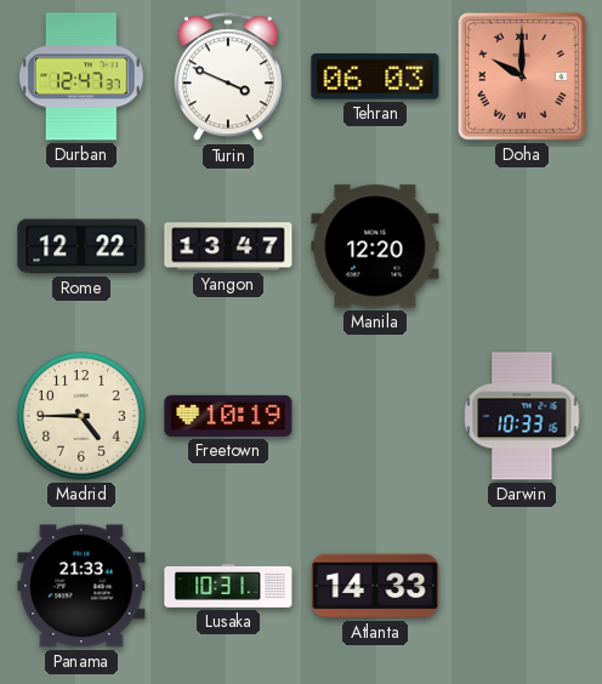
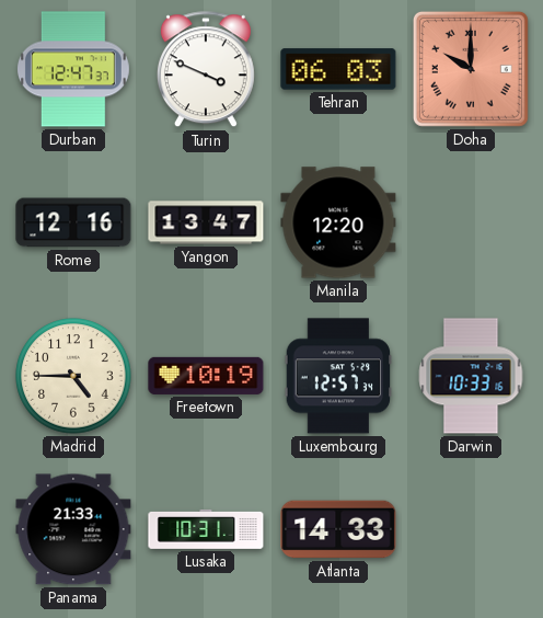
Rome: 12:22 -> 12:16 (73, 222)
Luxembourg: none -> 12:57 (338, 376)
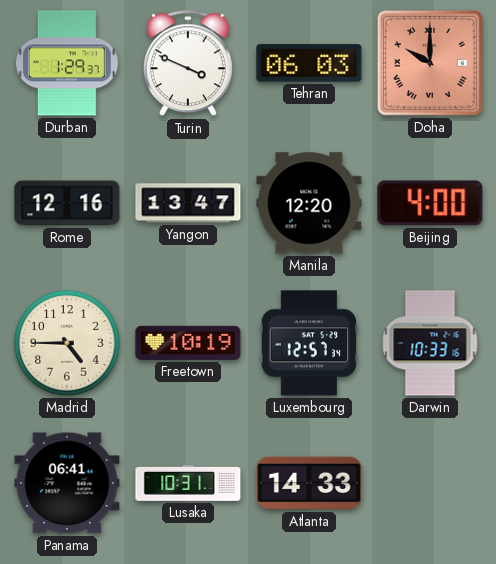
Durban: 12:47 -> 1:29 (67, 63)
Beijing: none -> 4:00 (430, 203)
Panama: 21:33 -> 06:41 (67, 483)
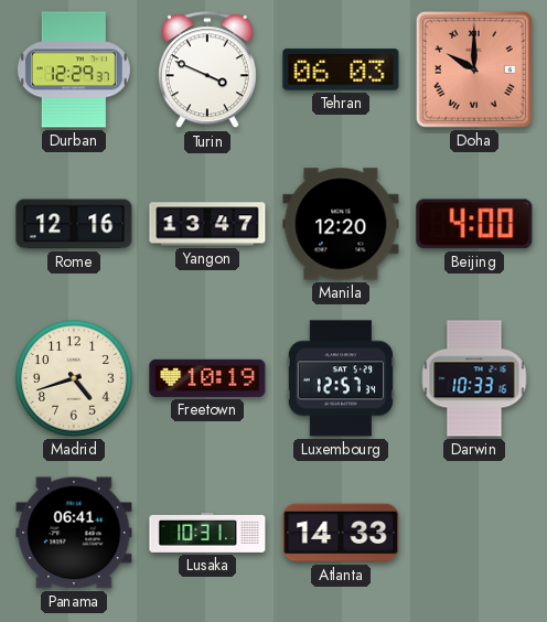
Durban: 1:29 -> 12:29 (74, 69)
Madrid: 4:45 -> 4:42 (74, 378)
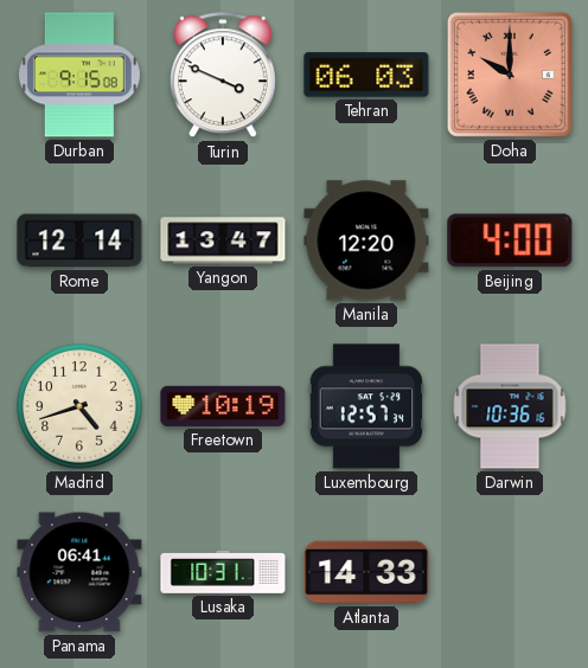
Durban: 12:29 -> 9:15 (79, 75)
Rome: 12:16 -> 12:14 (79, 240)
Darwin: 10:33 -> 10:36 (510, 406)
